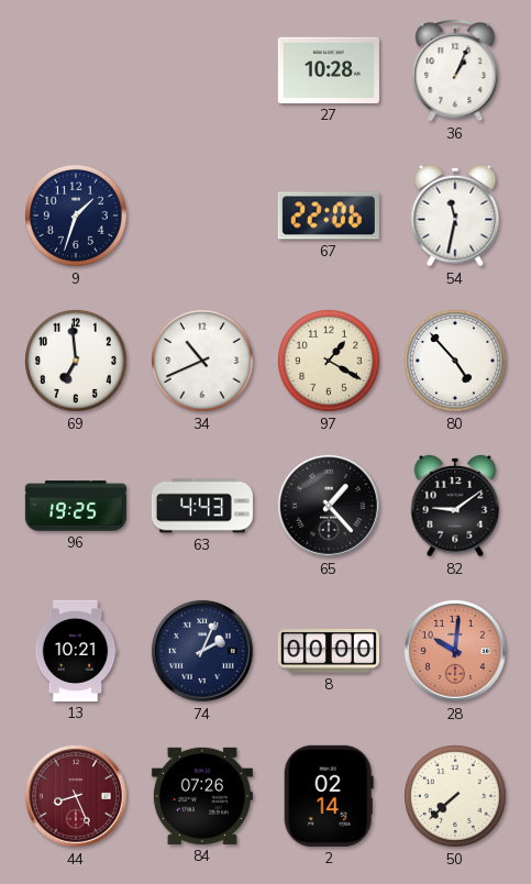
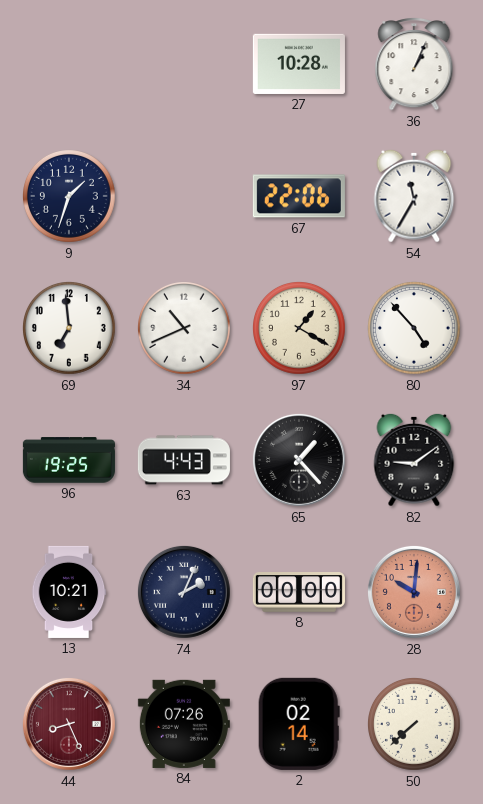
54: 11:32 -> 11:35 (414, 196)
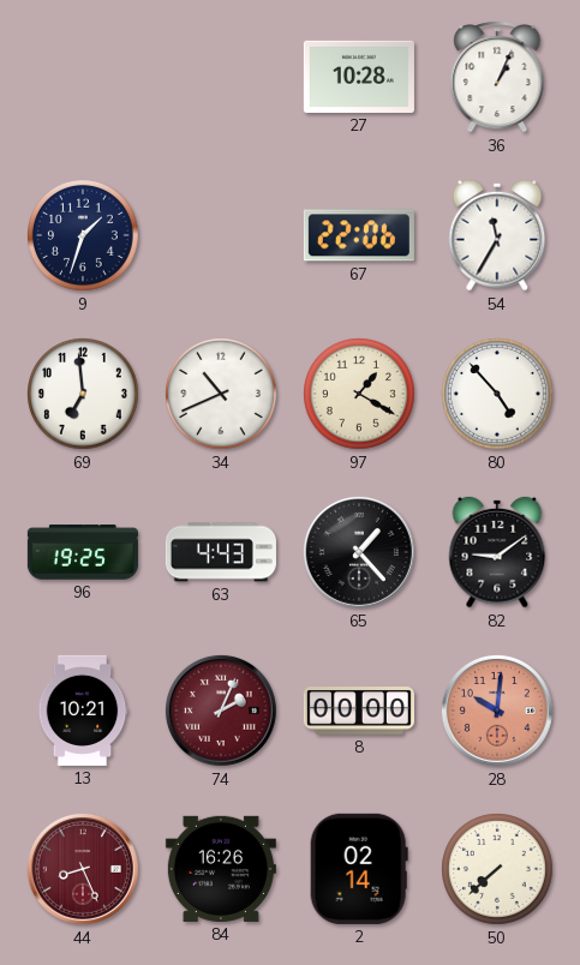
74 dial: navy -> burgundy (221, 711)
84: 07:26 -> 16:26 (221, 869)
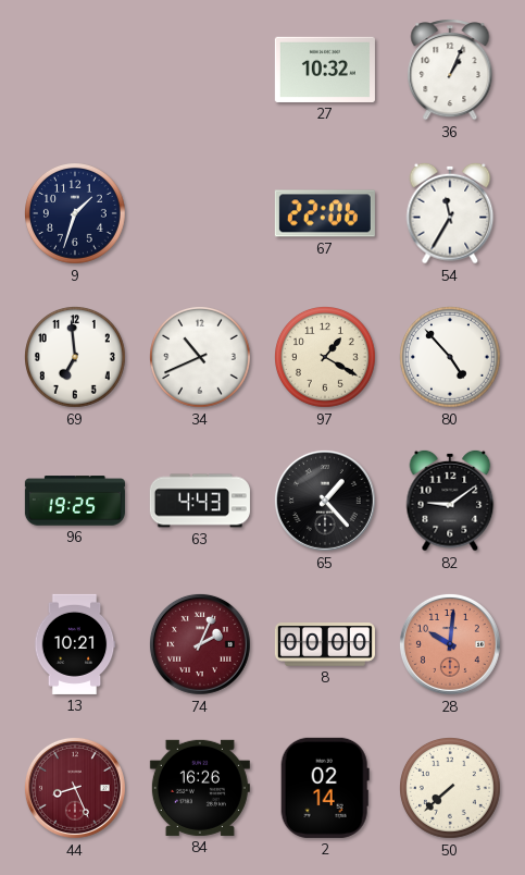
27: 10:28 -> 10:32 (325, 70)
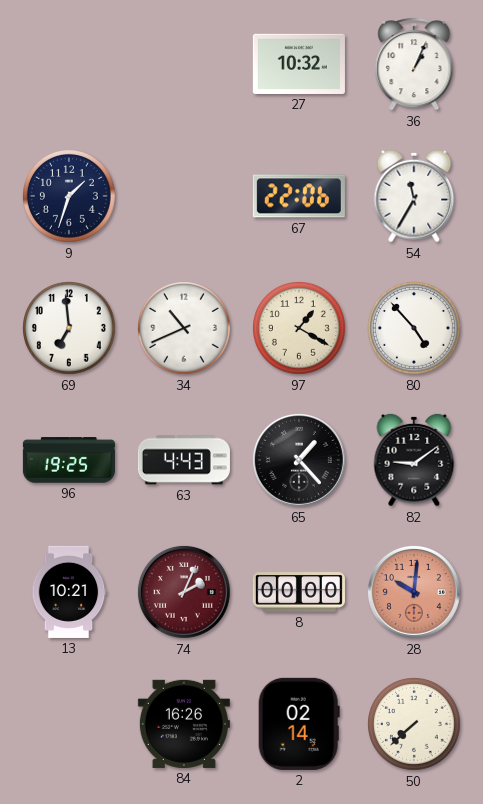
44: 8:26 -> none (75, 788)
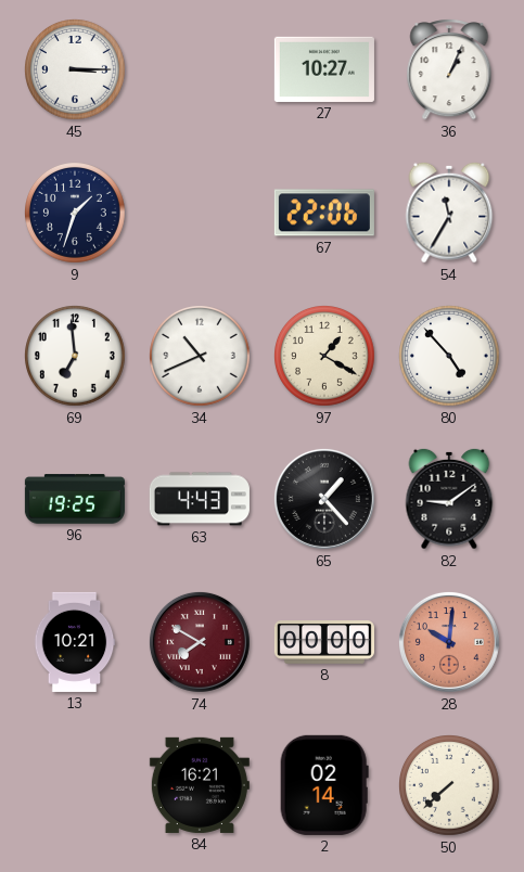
45: none -> 3:15 (76, 70)
27: 10:32 -> 10:27 (324, 69)
74: 2:04 -> 7:50 (200, 642)
84: 16:26 -> 16:21 (200, 785)
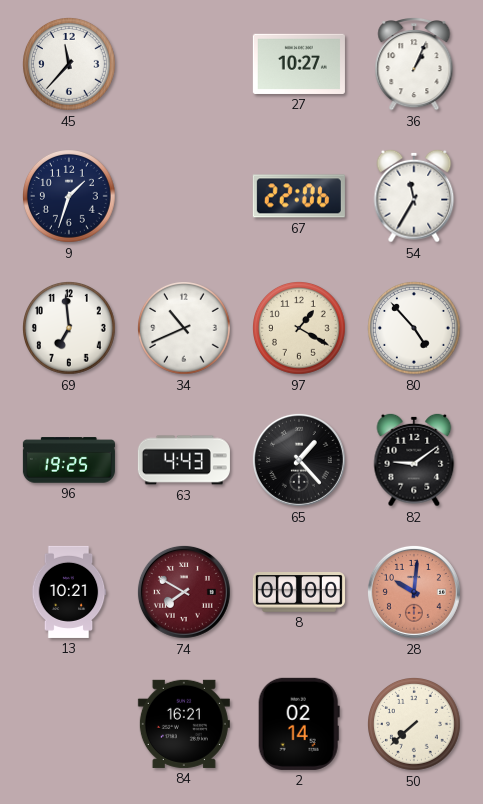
45: 3:15 -> 11:37 (70, 65)
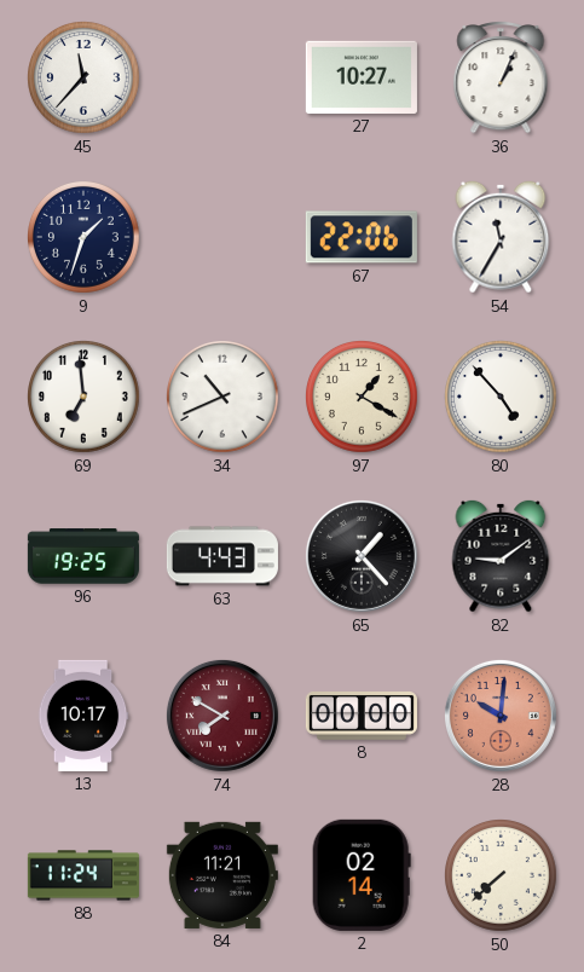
13: 10:21 -> 10:17 (83, 716)
88: none -> 11:24 (83, 875)
84: 16:21 -> 11:21 (222, 875)
